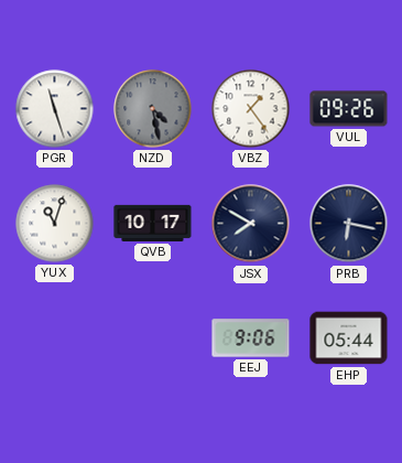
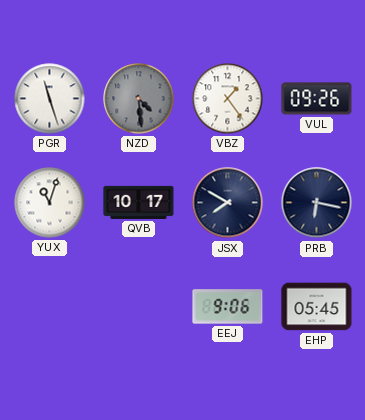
NZD: 4:28 -> 4:29 (139, 99)
EHP: 05:44 -> 05:45 (317, 307)
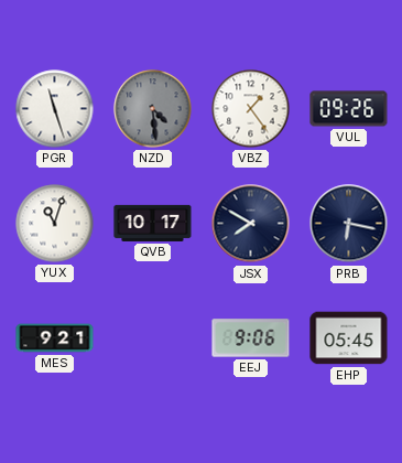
MES: none -> 9:21 (55, 338)
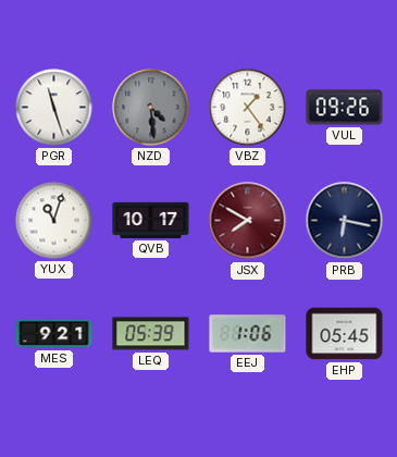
JSX dial: navy -> burgundy (248, 221)
LEQ: none -> 05:39 (151, 334)
EEJ: 9:06 -> 1:06 (248, 334)
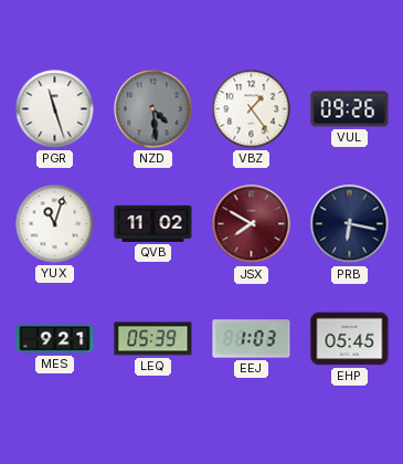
QVB: 10:17 -> 11:02 (153, 223)
EEJ: 1:06 -> 1:03 (252, 339)
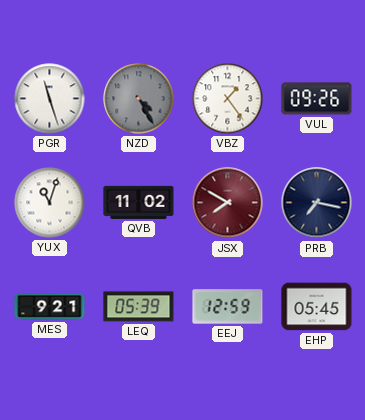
NZD: 4:29 -> 4:25 (139, 99)
PRB: 6:17 -> 7:17 (317, 203)
EEJ: 1:03 -> 12:59 (228, 307)
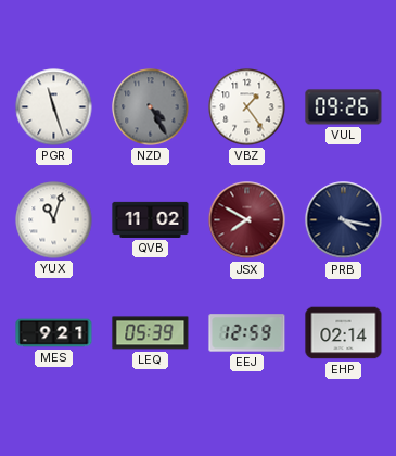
PRB: 7:17 -> 4:17 (344, 220)
EHP: 05:45 -> 02:14 (344, 333)
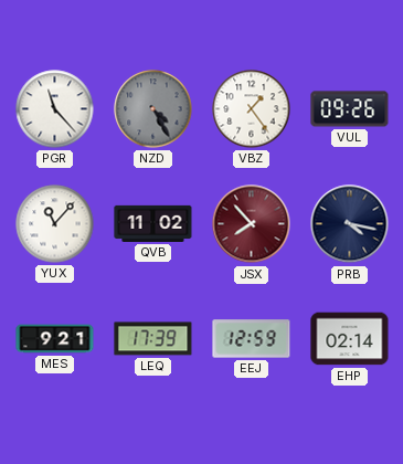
PGR: 11:27 -> 11:23 (55, 109)
YUX: 11:03 -> 11:07 (55, 224)
JSX: 7:50 -> 7:53 (252, 224)
LEQ: 05:39 -> 17:39 (153, 339)
